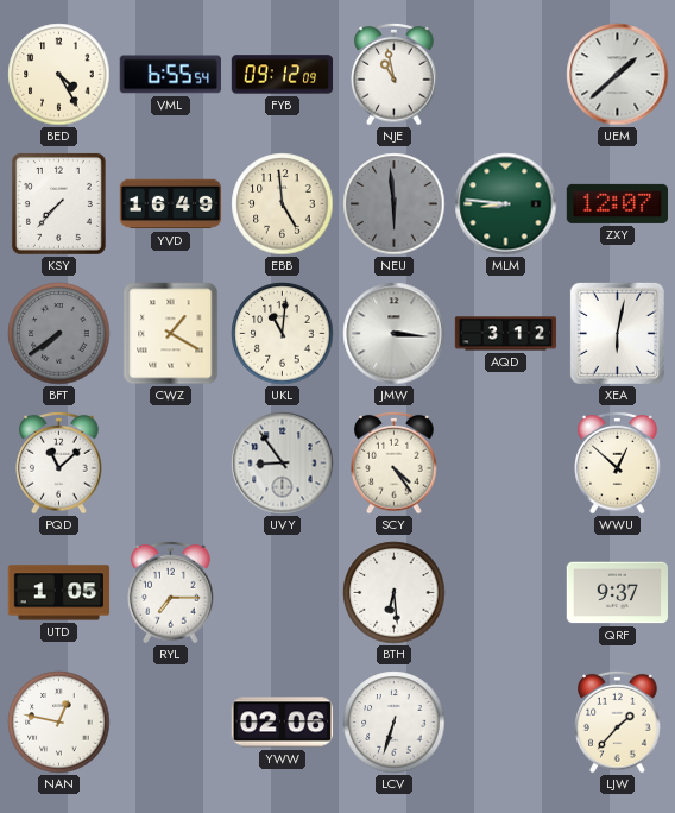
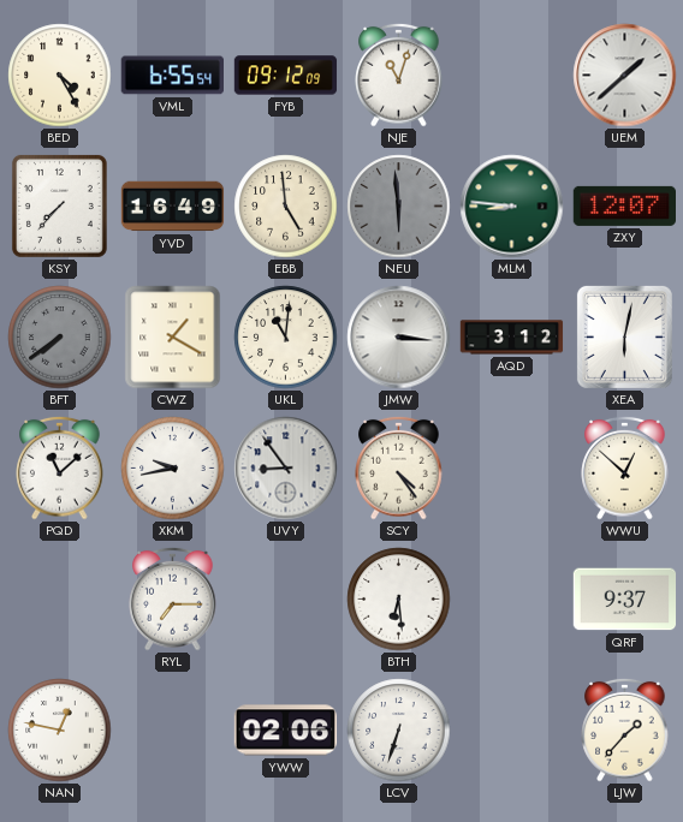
NJE: 10:58 -> 11:03 (399, 75)
XKM: none -> 9:43 (173, 469)
UTD: 1:05 -> none (59, 593)
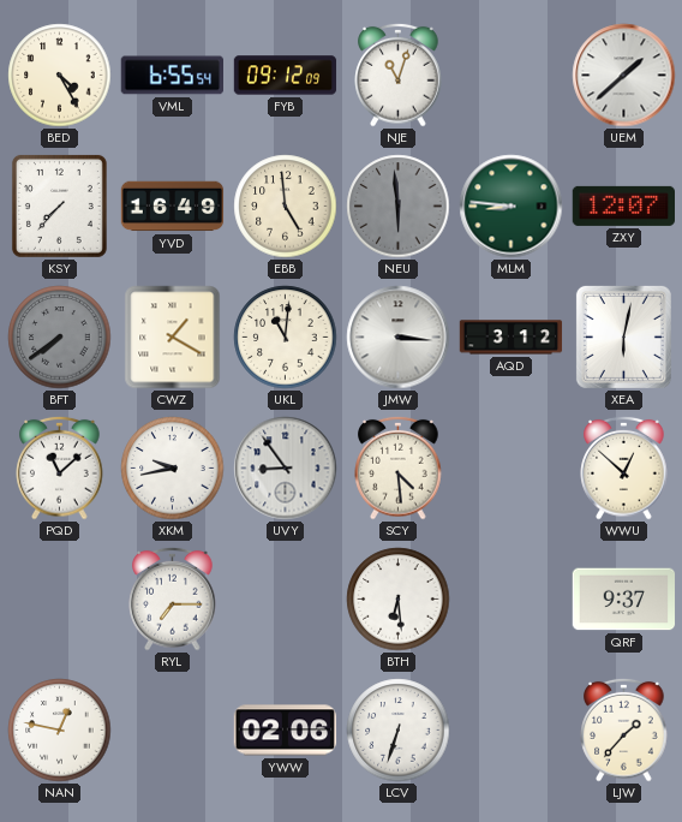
SCY: 4:24 -> 4:29 (399, 467)
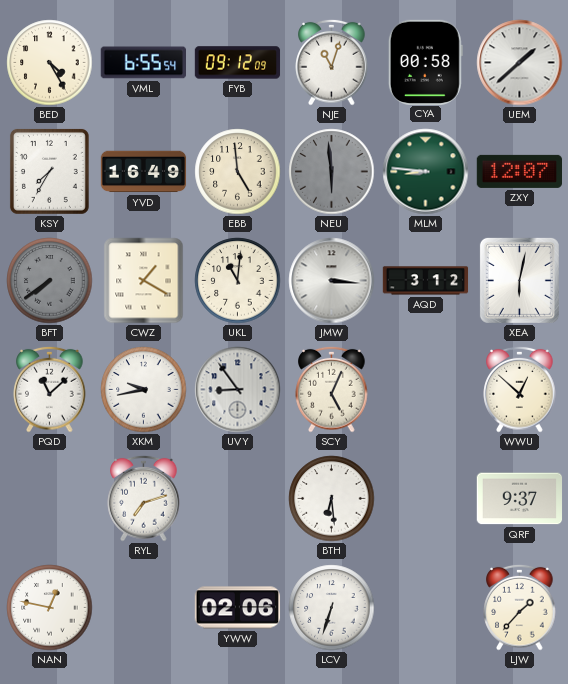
CYA: none -> 00:58 (425, 62)
KSY: 7:37 -> 7:35 (49, 171)
SCY: 4:29 -> 5:04 (332, 389)
RYL: 7:15 -> 7:12 (144, 498)
